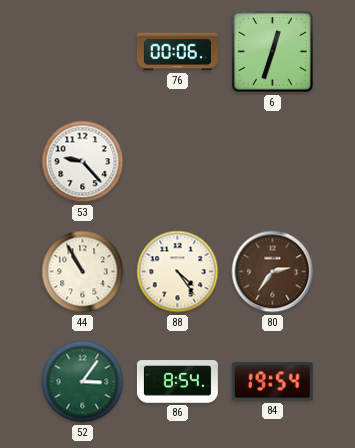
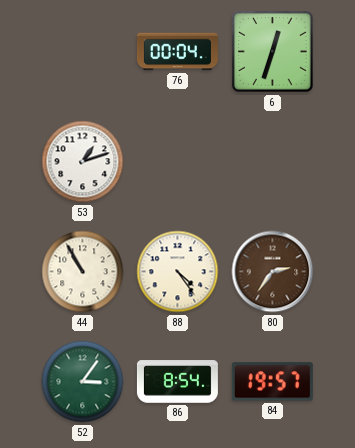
76: 00:06 -> 00:04 (177, 52)
53: 9:23 -> 1:12 (83, 162)
84: 19:54 -> 19:57 (272, 382)
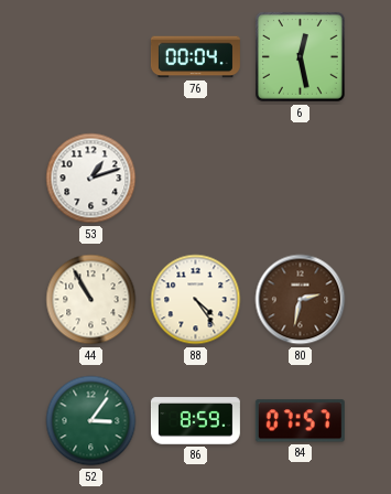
6: 12:33 -> 12:28 (300, 56)
80: 2:36 -> 2:32 (301, 300)
86: 8:54 -> 8:59 (195, 421)
84: 19:57 -> 07:57 (300, 421)
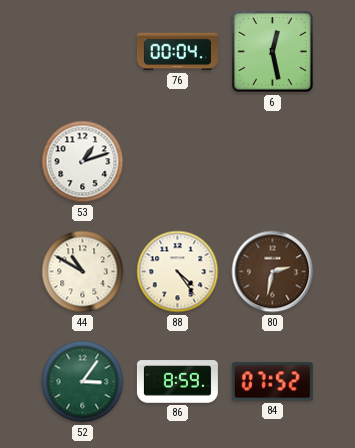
44: 10:55 -> 10:50 (83, 272)
84: 07:57 -> 07:52 (272, 382)
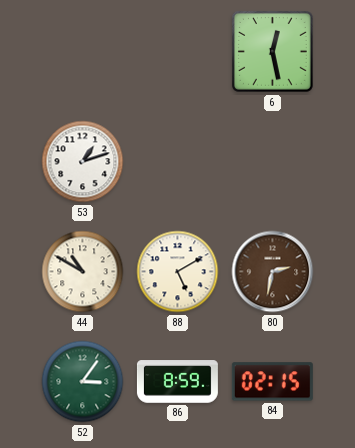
76: 00:04 -> none (177, 52)
88: 4:24 -> 5:10 (178, 272)
84: 07:52 -> 02:15 (272, 382)
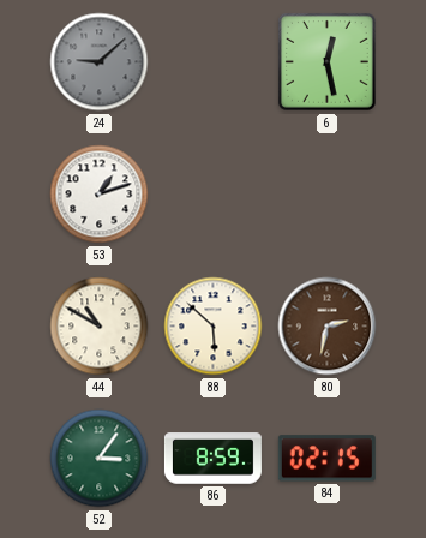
24: none -> 9:08 (100, 62)
88: 5:10 -> 5:52 (214, 327)
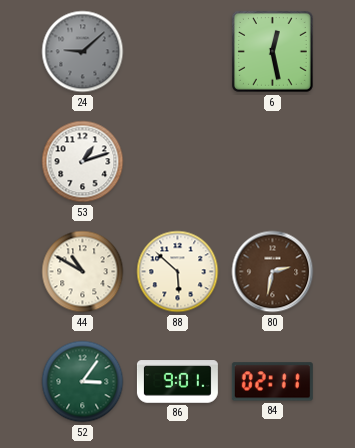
86: 8:59 -> 9:01 (177, 382)
84: 02:15 -> 02:11 (272, 382)
